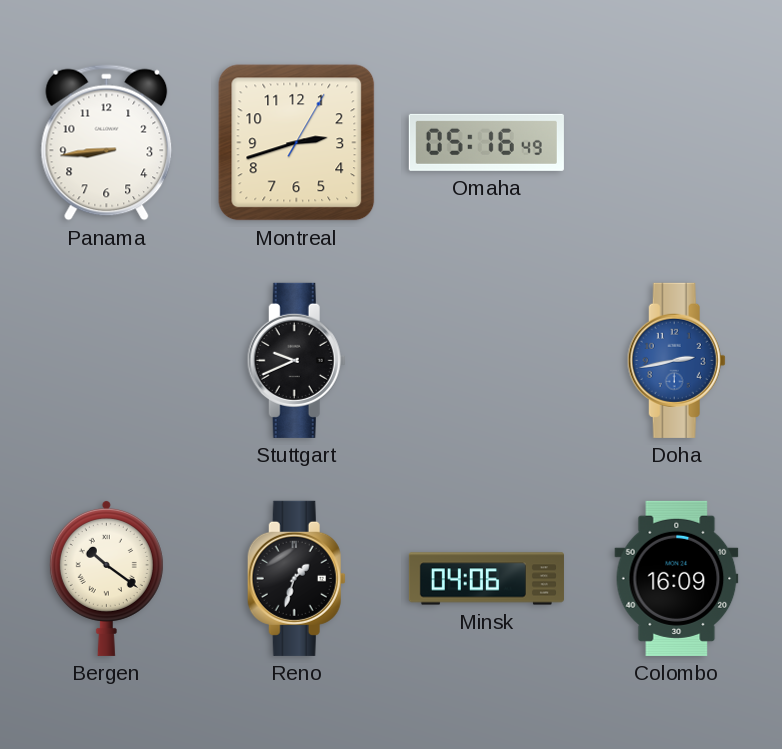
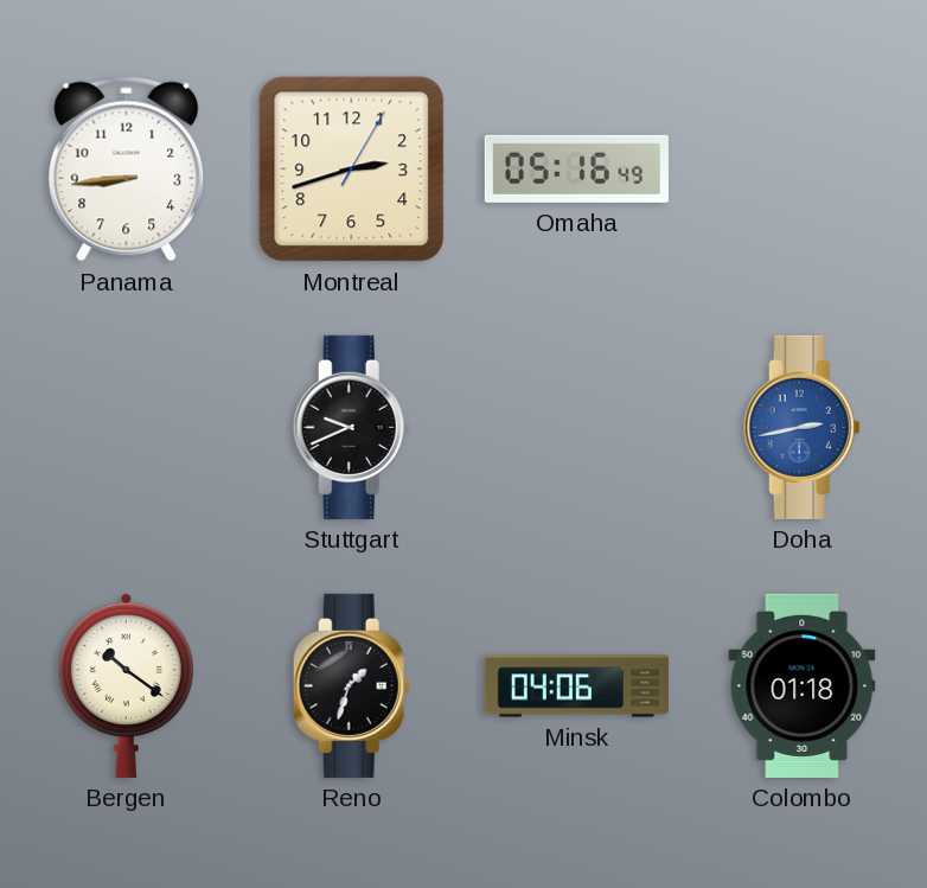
Colombo: 16:09 -> 01:18 (803, 685)
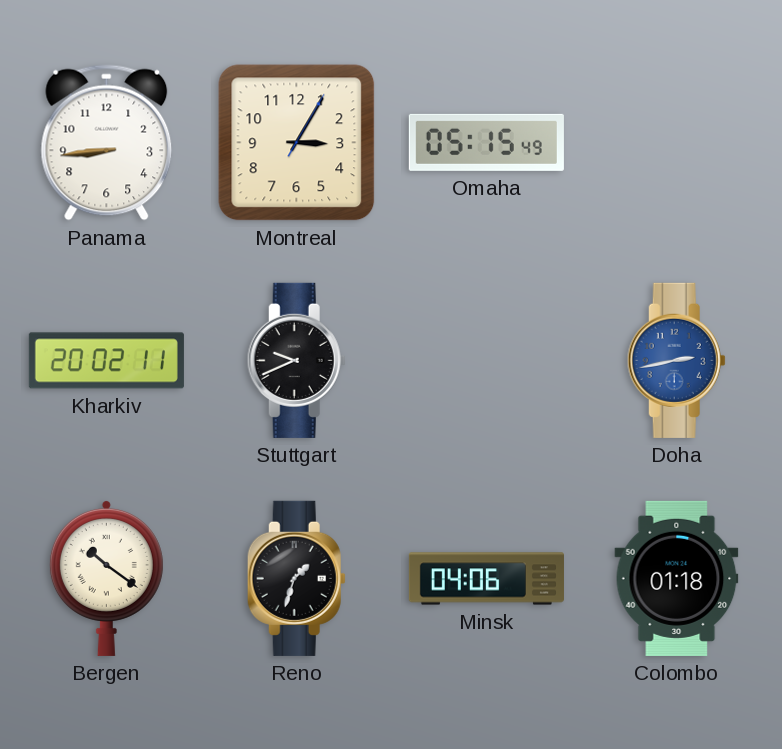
Montreal: 2:42 -> 3:05 (297, 143)
Omaha: 05:16 -> 05:15 (486, 142)
Kharkiv: none -> 20:02 (106, 361)
